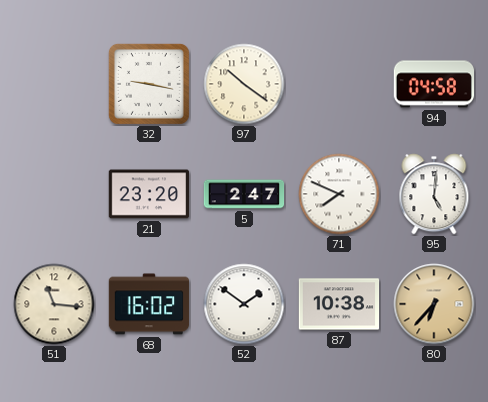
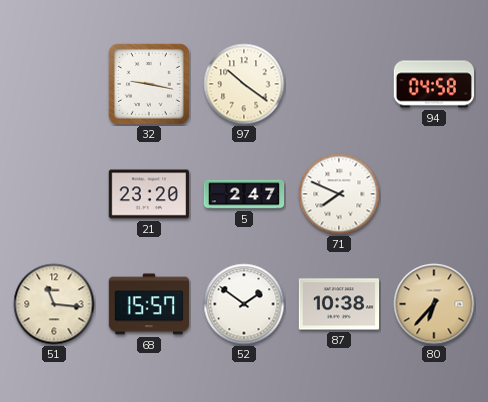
95: 5:01 -> none (434, 194)
68: 16:02 -> 15:57 (149, 304)
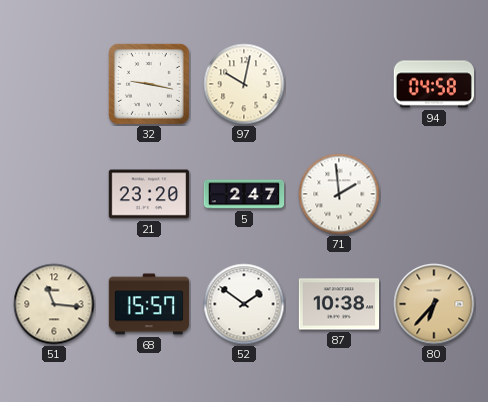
97: 10:21 -> 10:02 (244, 84)
71: 7:49 -> 1:59 (339, 194)
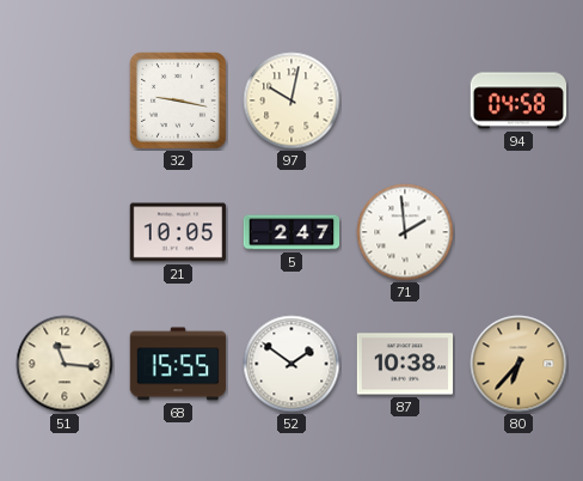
21: 23:20 -> 10:05 (178, 232)
68: 15:57 -> 15:55 (178, 364)
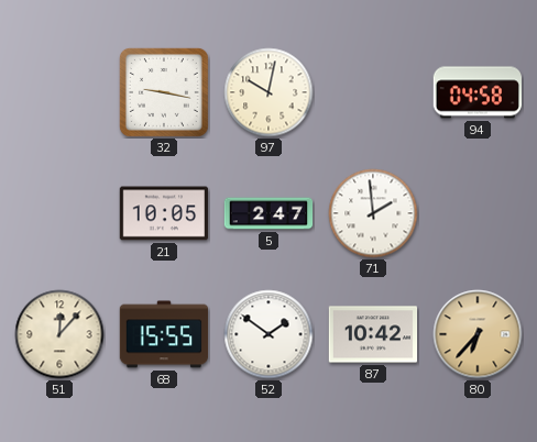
51: 11:16 -> 12:07 (59, 334)
87: 10:38 -> 10:42 (373, 334)
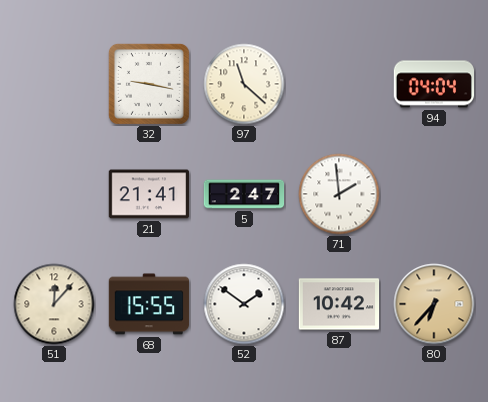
97: 10:02 -> 11:22 (244, 84)
94: 04:58 -> 04:04 (434, 84)
21: 10:05 -> 21:41 (149, 194)
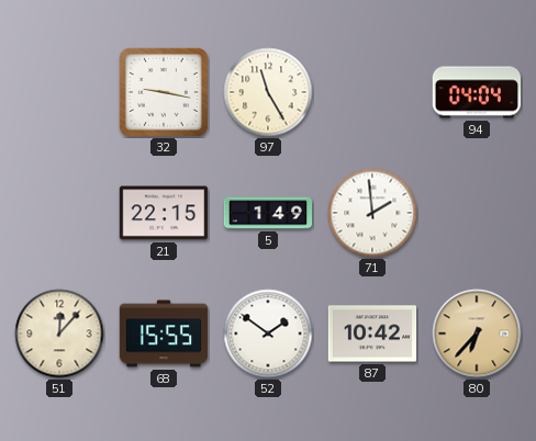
97: 11:22 -> 11:25 (268, 92)
21: 21:41 -> 22:15 (164, 213)
5: 2:47 -> 1:49 (268, 213)
